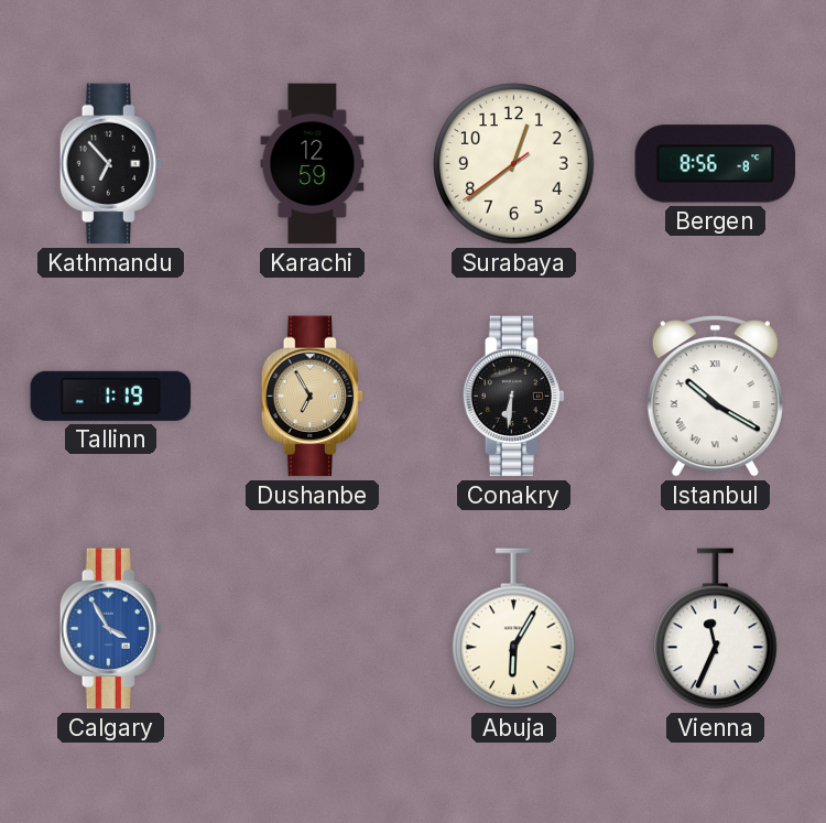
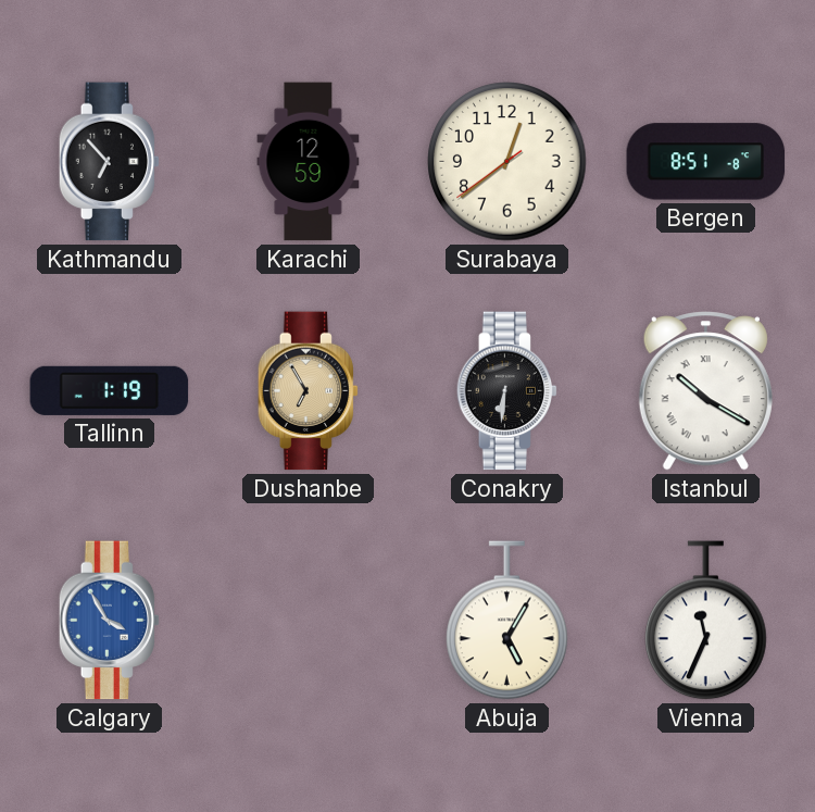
Bergen: 8:56 -> 8:51 (706, 162)
Abuja: 6:05 -> 5:05 (507, 621)
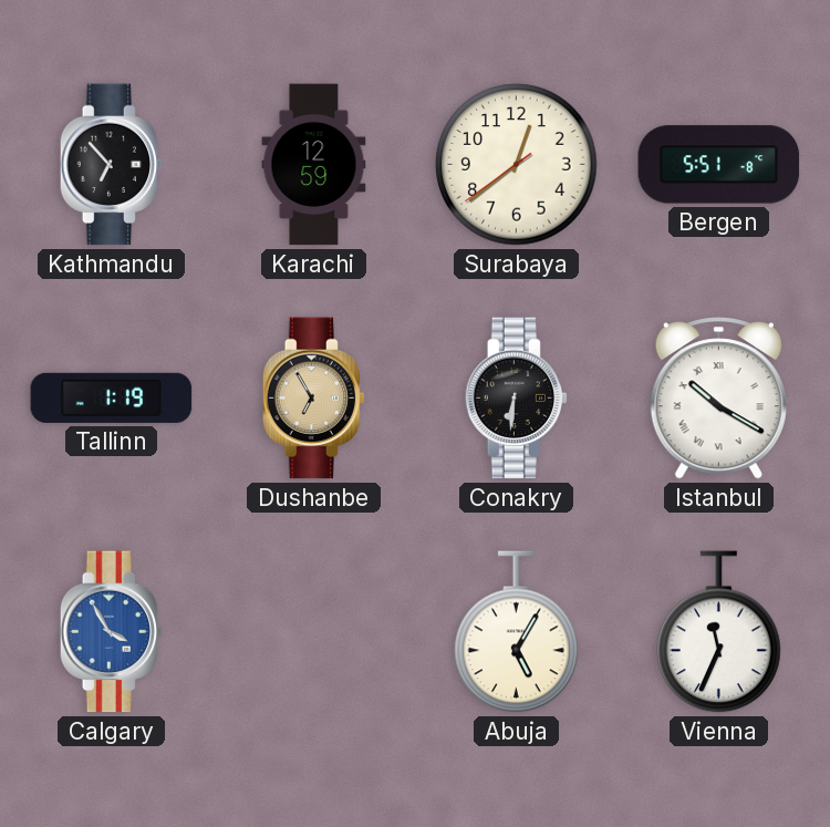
Bergen: 8:51 -> 5:51 (719, 165)
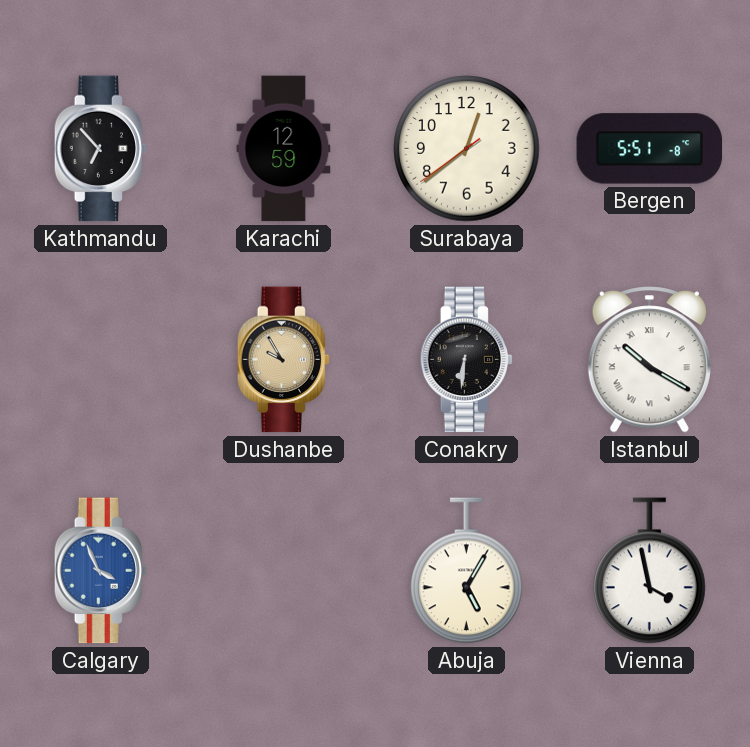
Tallinn: 1:19 -> none (112, 397)
Dushanbe: 6:55 -> 9:55 (284, 360)
Calgary: 3:55 -> 3:56 (101, 571)
Vienna: 11:34 -> 3:58 (650, 571)
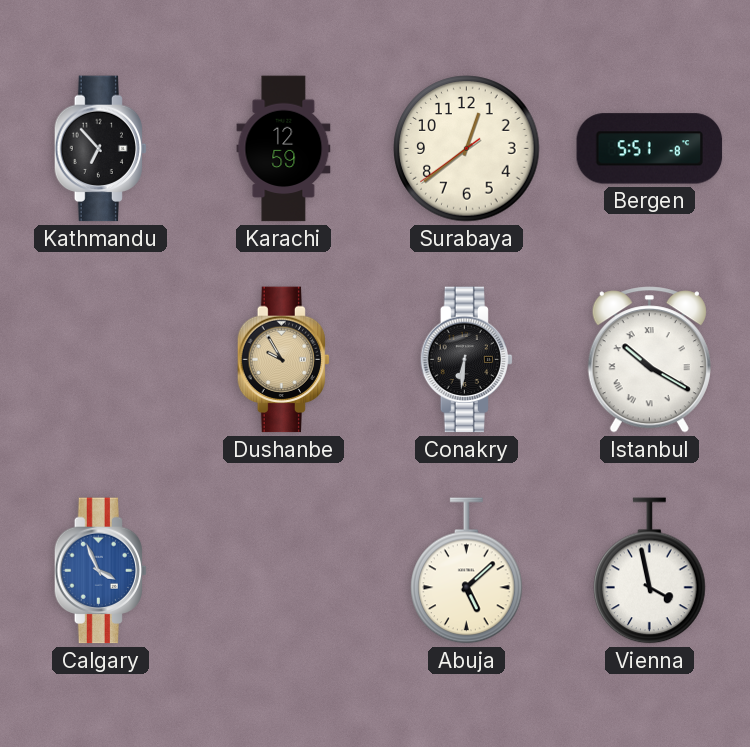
Abuja: 5:05 -> 5:08 (467, 571)
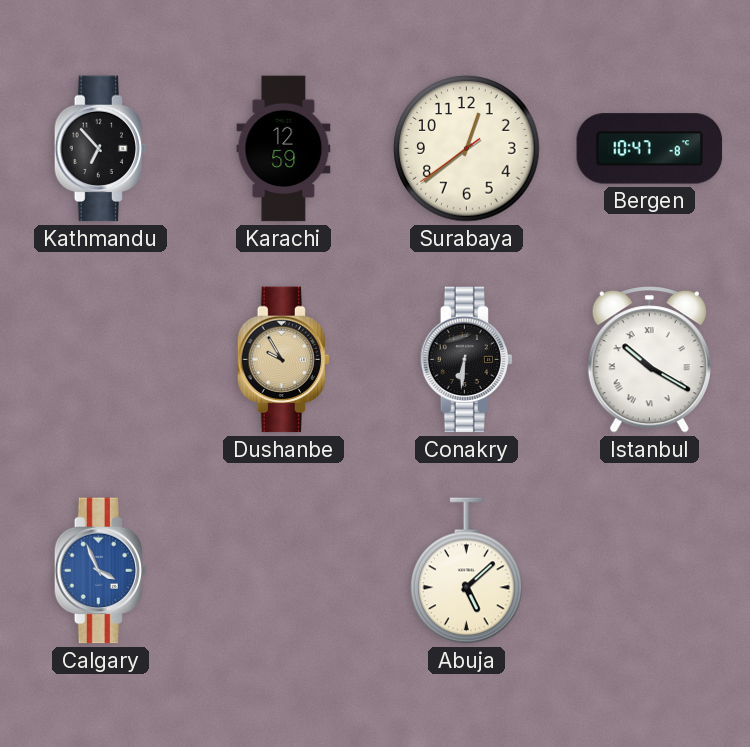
Bergen: 5:51 -> 10:47 (650, 149)
Vienna: 3:58 -> none (650, 571)
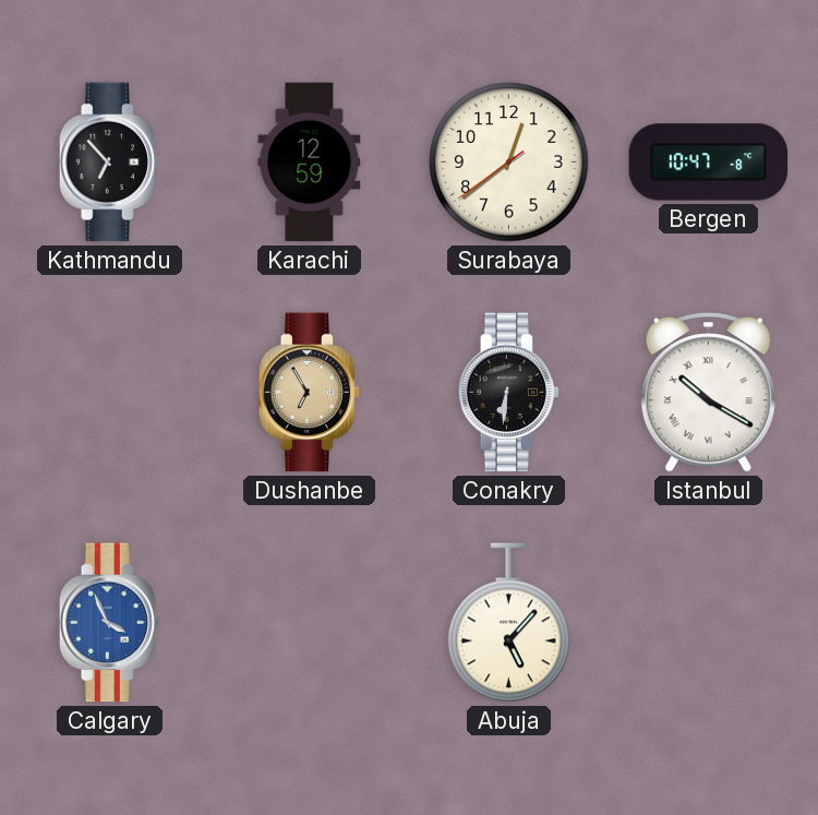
Dushanbe: 9:55 -> 6:55 (310, 393)
Abuja: 5:08 -> 5:07 (509, 623)
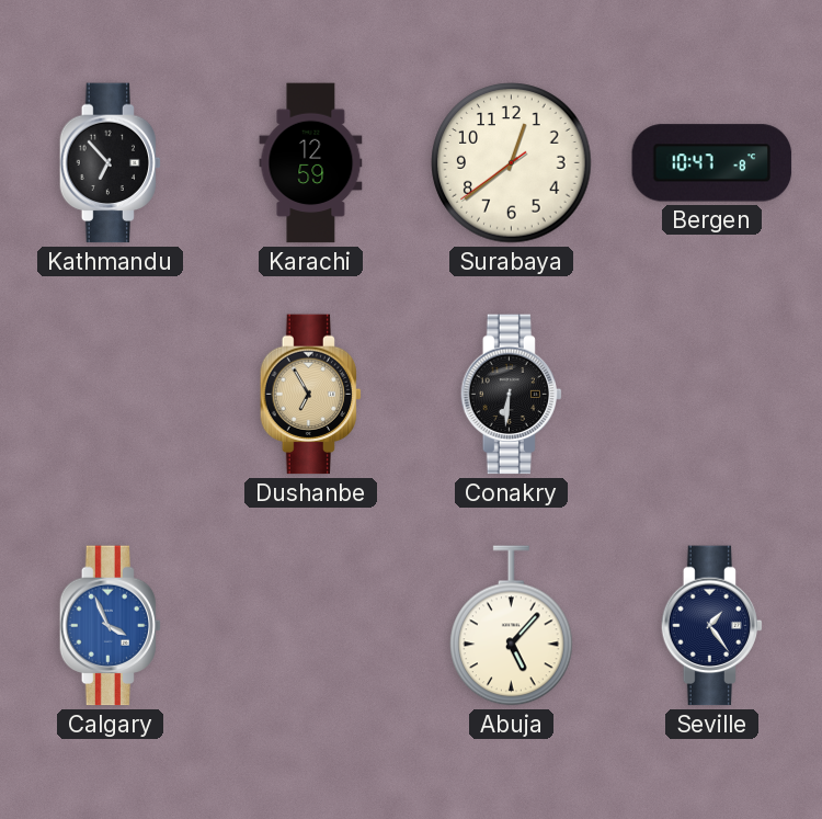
Istanbul: 10:20 -> none (708, 393)
Seville: none -> 1:24 (712, 626)
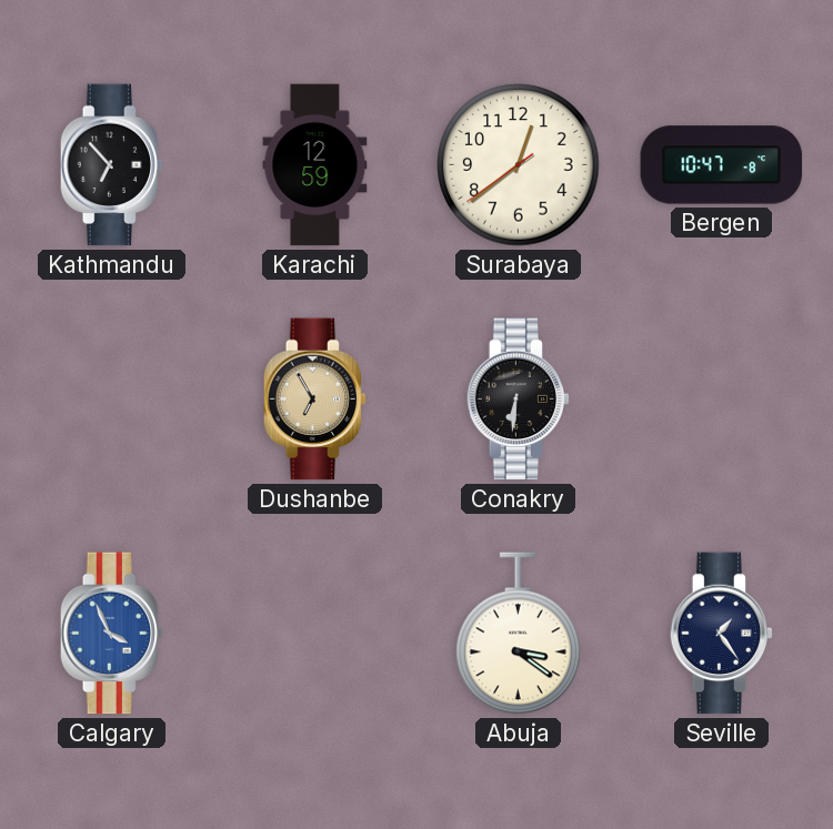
Abuja: 5:07 -> 3:21 (519, 634)
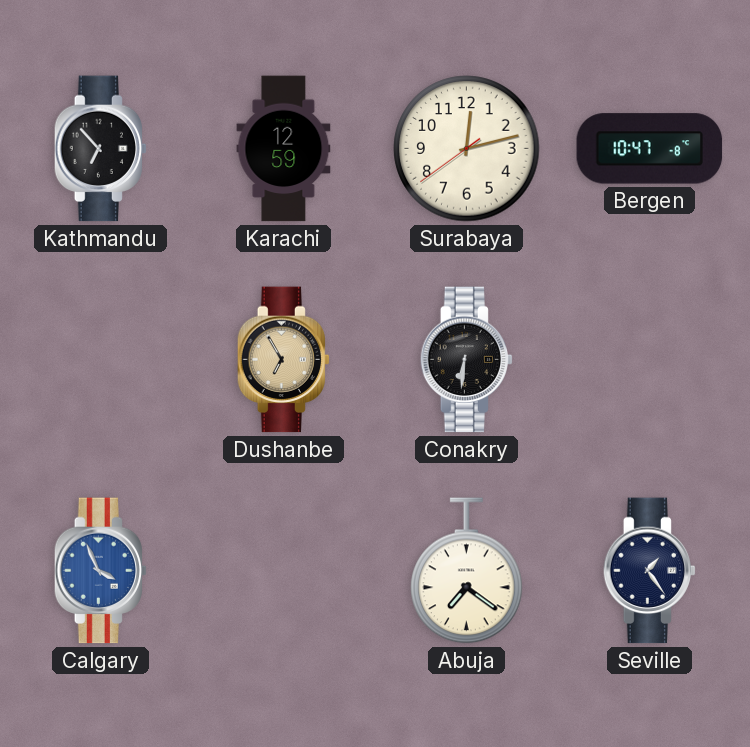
Surabaya: 12:38 -> 12:12 (467, 149)
Abuja: 3:21 -> 7:21 (467, 571)
